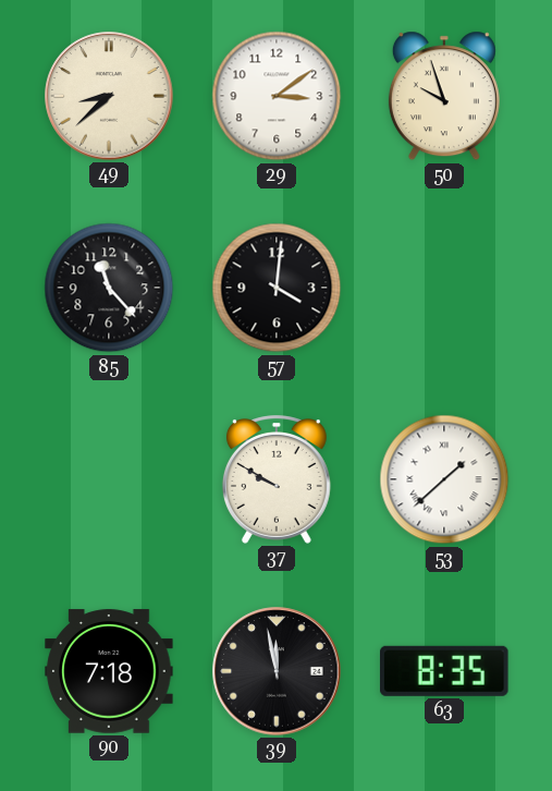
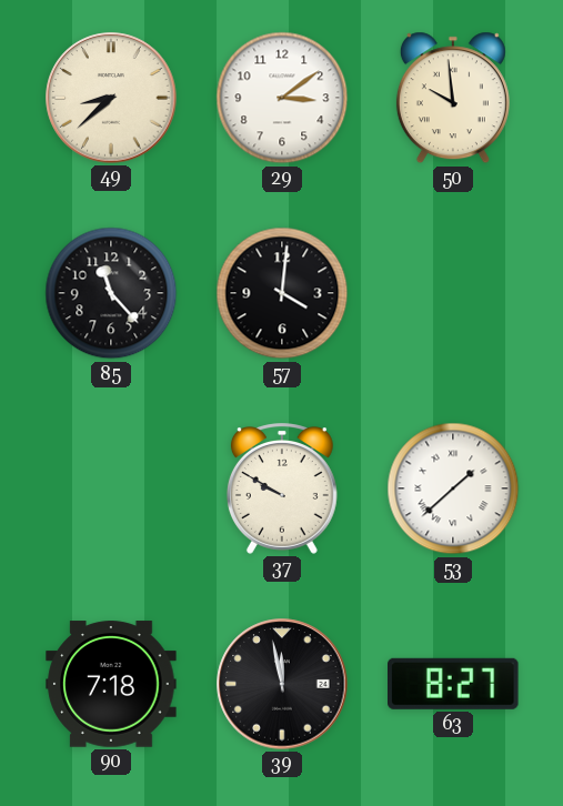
50: 9:57 -> 9:59 (453, 98)
63: 8:35 -> 8:27 (454, 684)
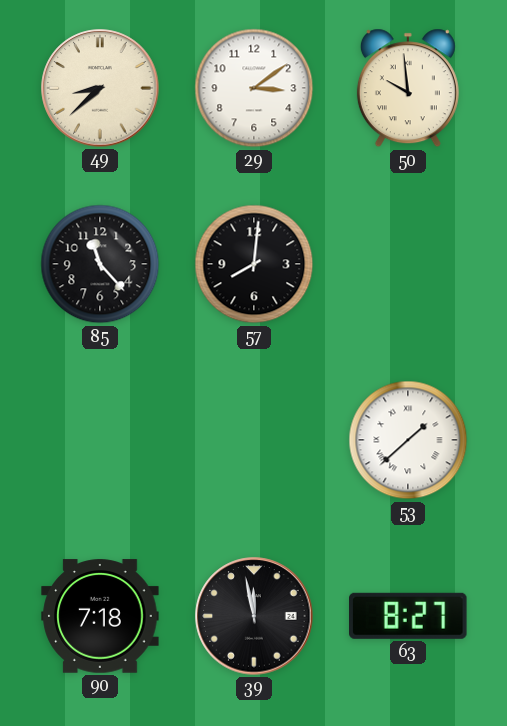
57: 4:01 -> 8:01 (254, 264)
37: 9:50 -> none (282, 488)
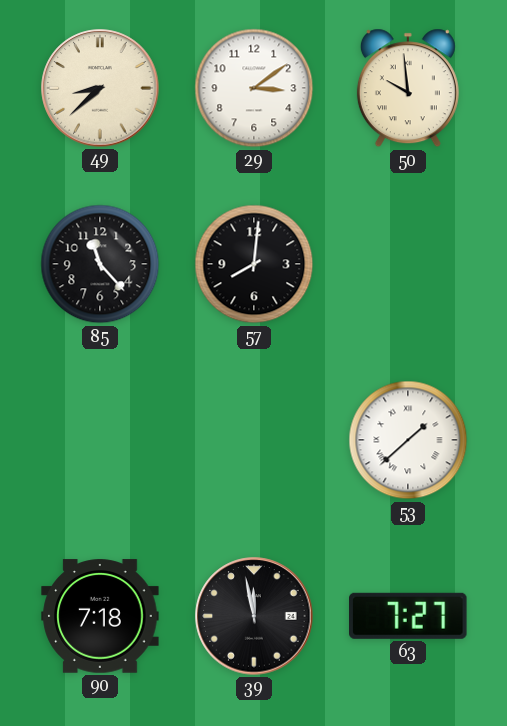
63: 8:27 -> 7:27 (409, 616)
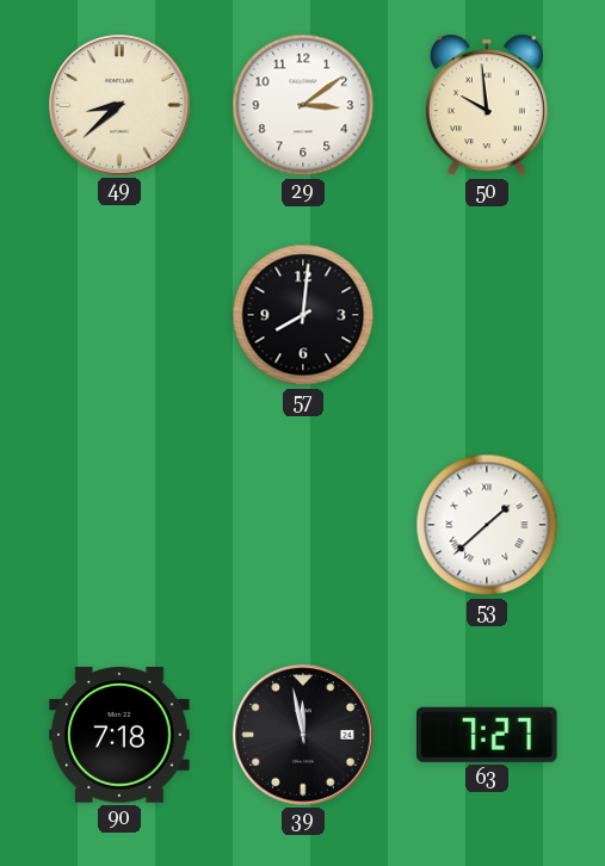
85: 11:23 -> none (100, 264)
